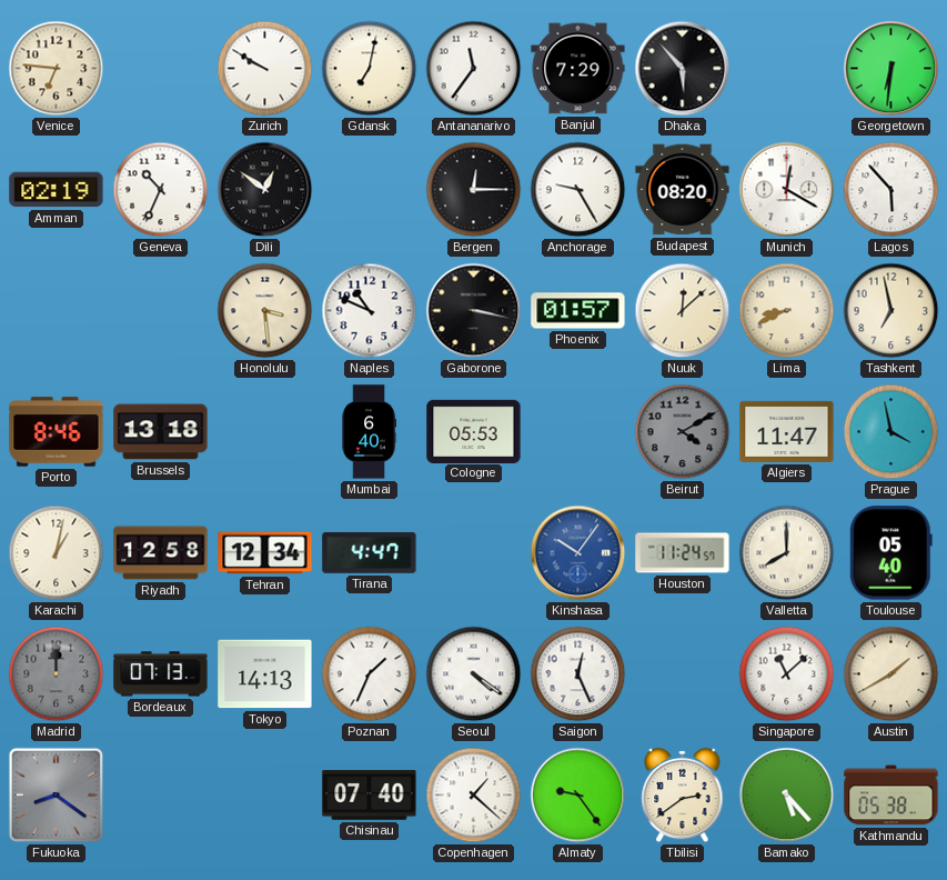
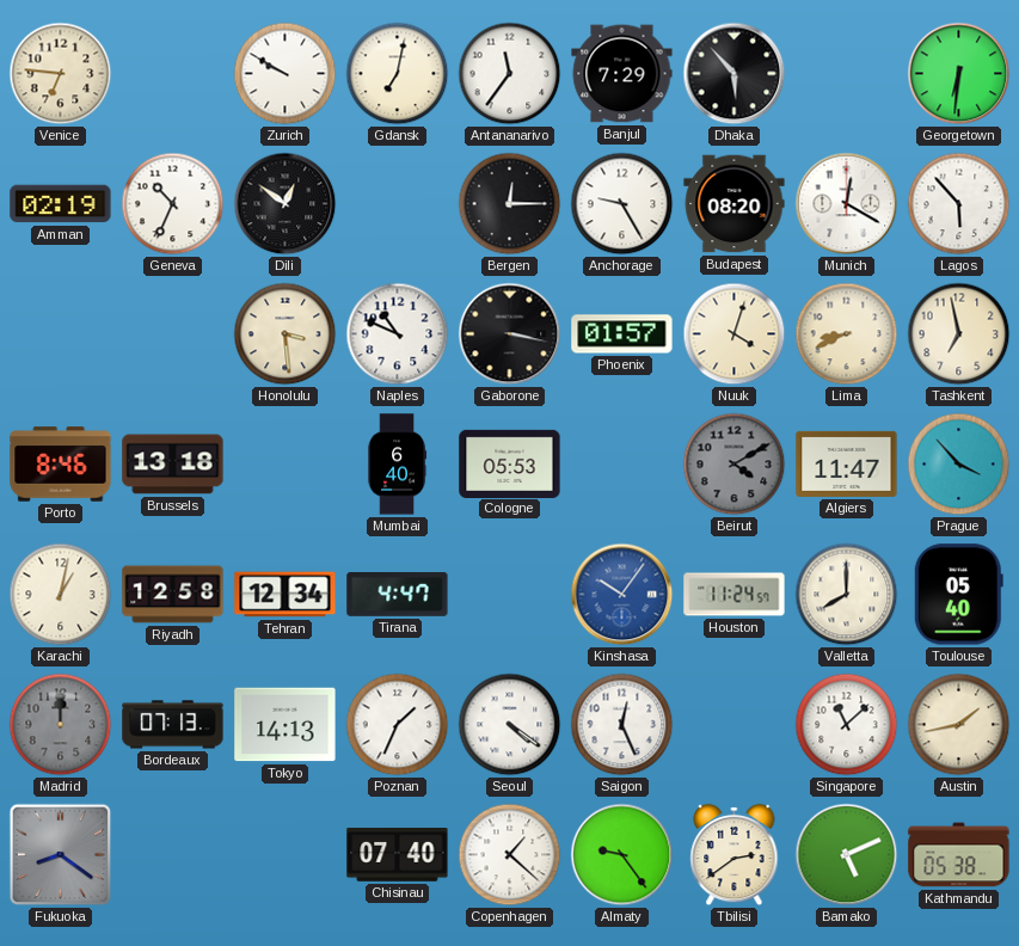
Nuuk: 12:08 -> 4:03 (735, 334)
Prague: 3:58 -> 3:53 (959, 465)
Austin: 1:40 -> 1:43 (959, 725)
Bamako: 5:23 -> 5:11 (847, 855)
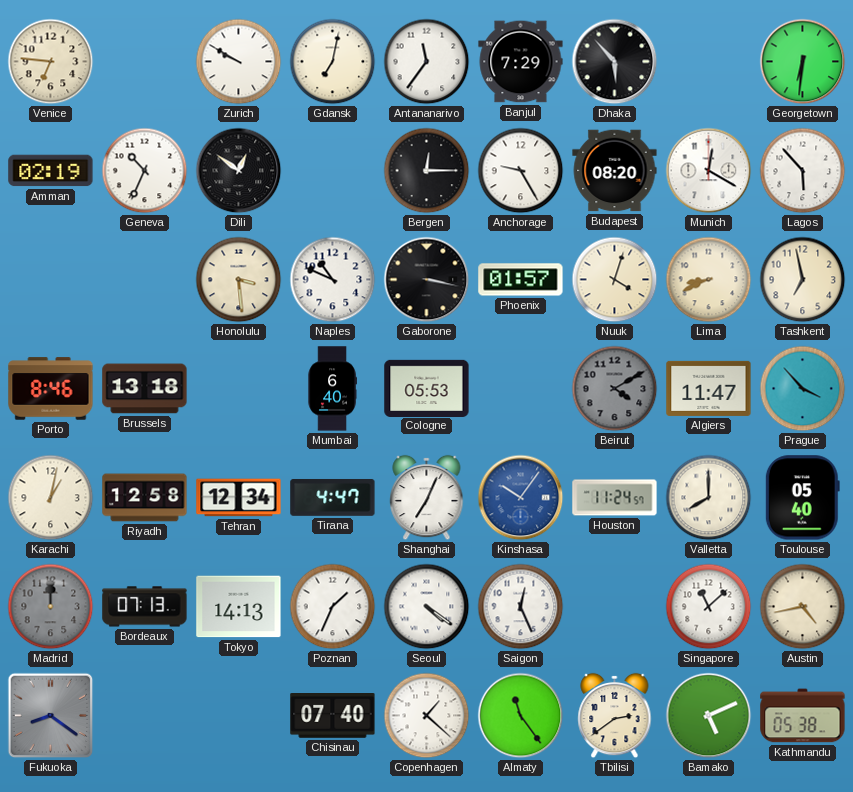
Shanghai: none -> 7:04 (427, 498)
Austin: 1:43 -> 4:43 (803, 607)
Almaty: 9:24 -> 11:24 (521, 716)
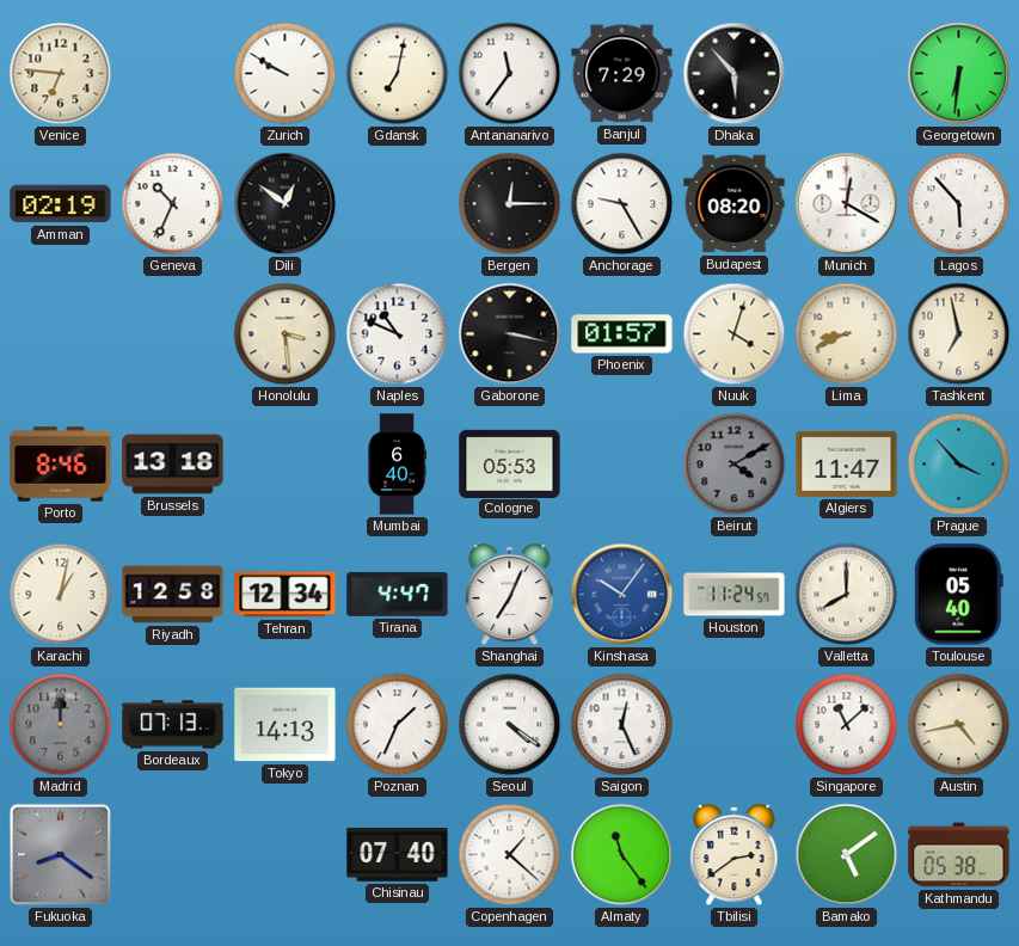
Bamako: 5:11 -> 5:09 (847, 855)
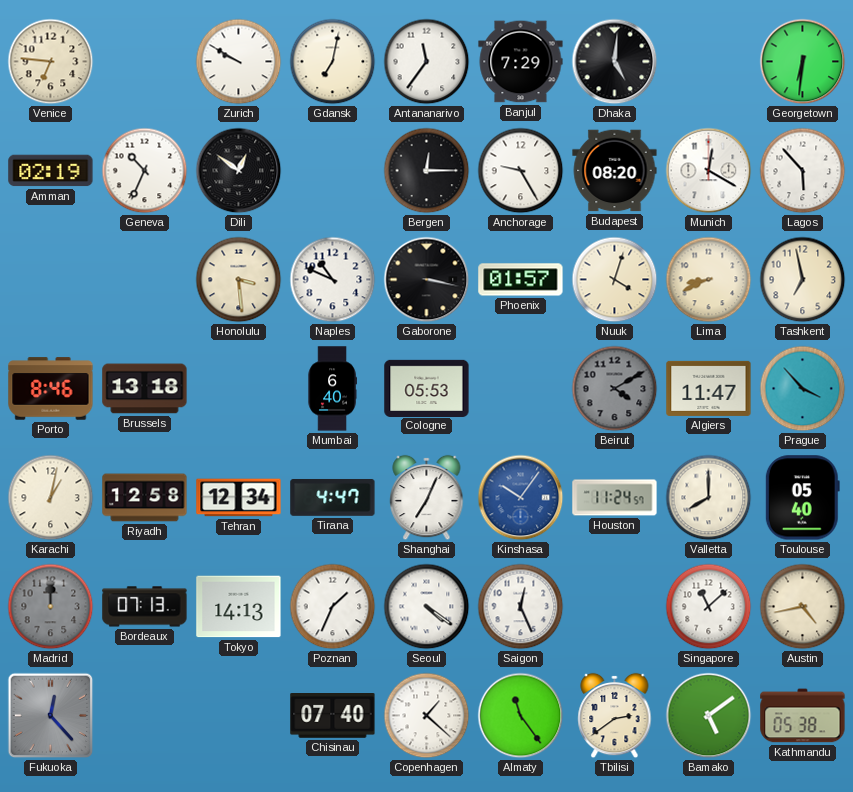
Dhaka: 5:53 -> 5:01 (615, 62)
Fukuoka: 8:21 -> 12:23 (51, 716)
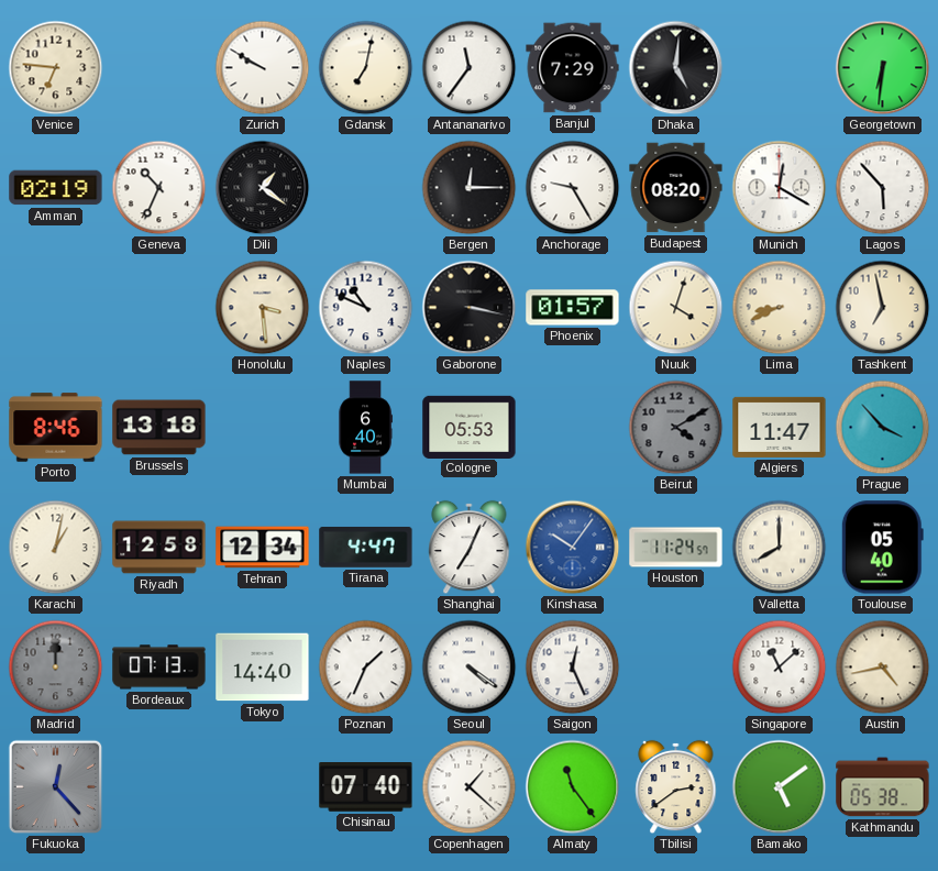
Dili: 12:51 -> 1:21 (263, 188)
Tokyo: 14:13 -> 14:40 (263, 668)
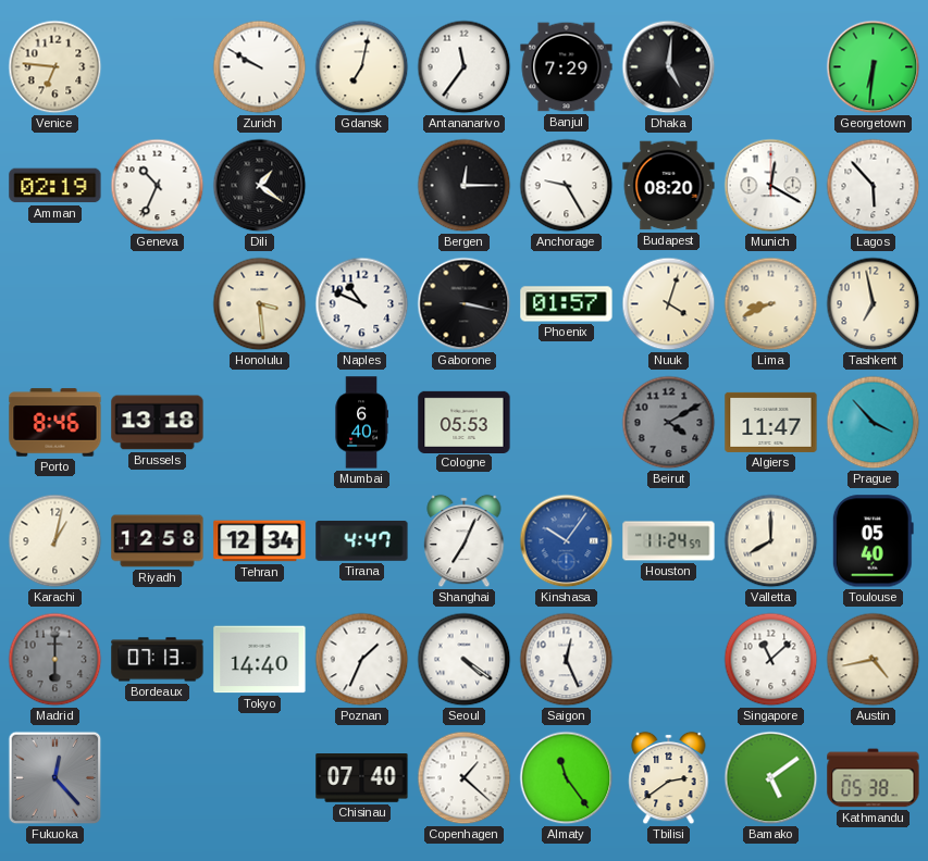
Madrid: 12:00 -> 6:00 (55, 660)
